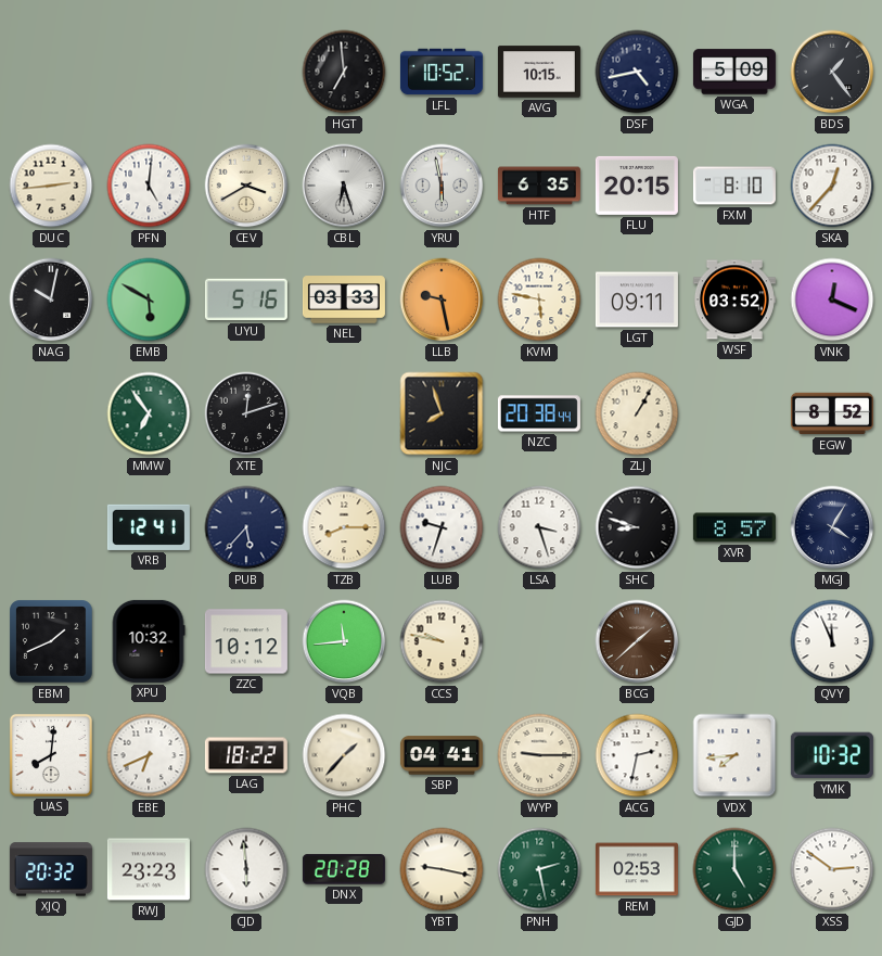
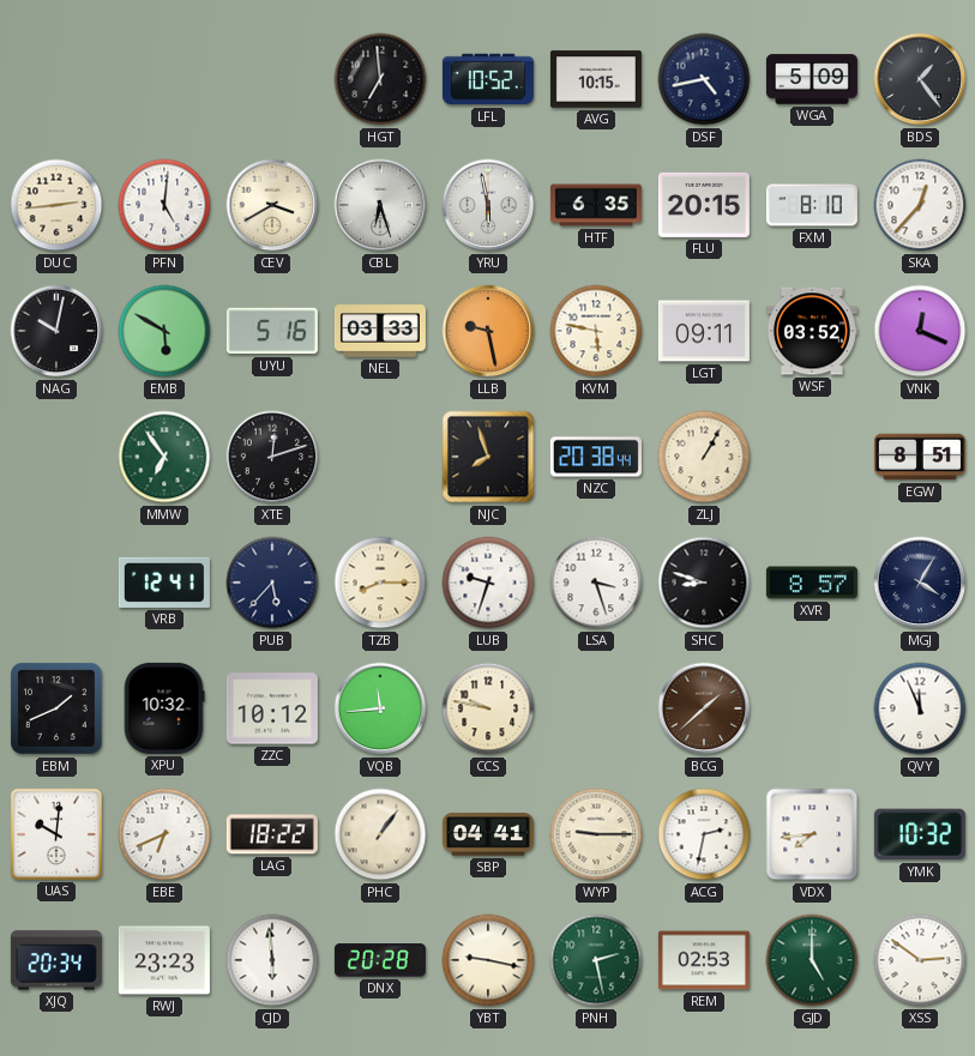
EGW: 8:52 -> 8:51 (920, 457)
UAS: 8:01 -> 10:01 (56, 834)
PHC: 1:37 -> 1:06 (380, 834)
XJQ: 20:32 -> 20:34 (56, 960)
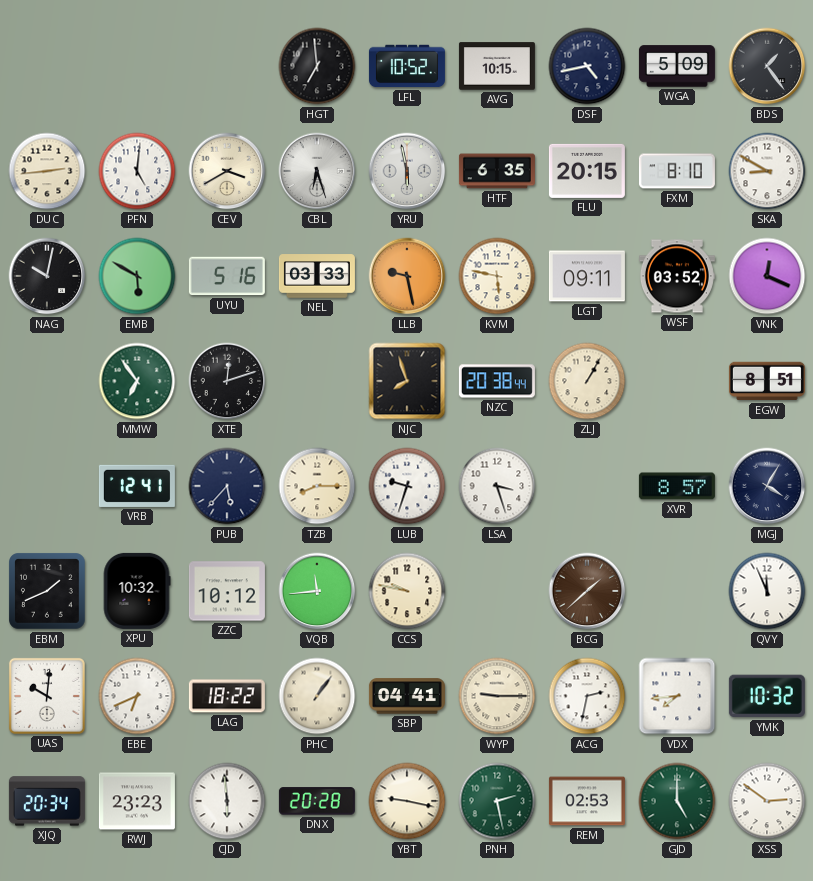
SKA: 12:37 -> 8:50 (767, 171)
SHC: 8:48 -> none (704, 583)
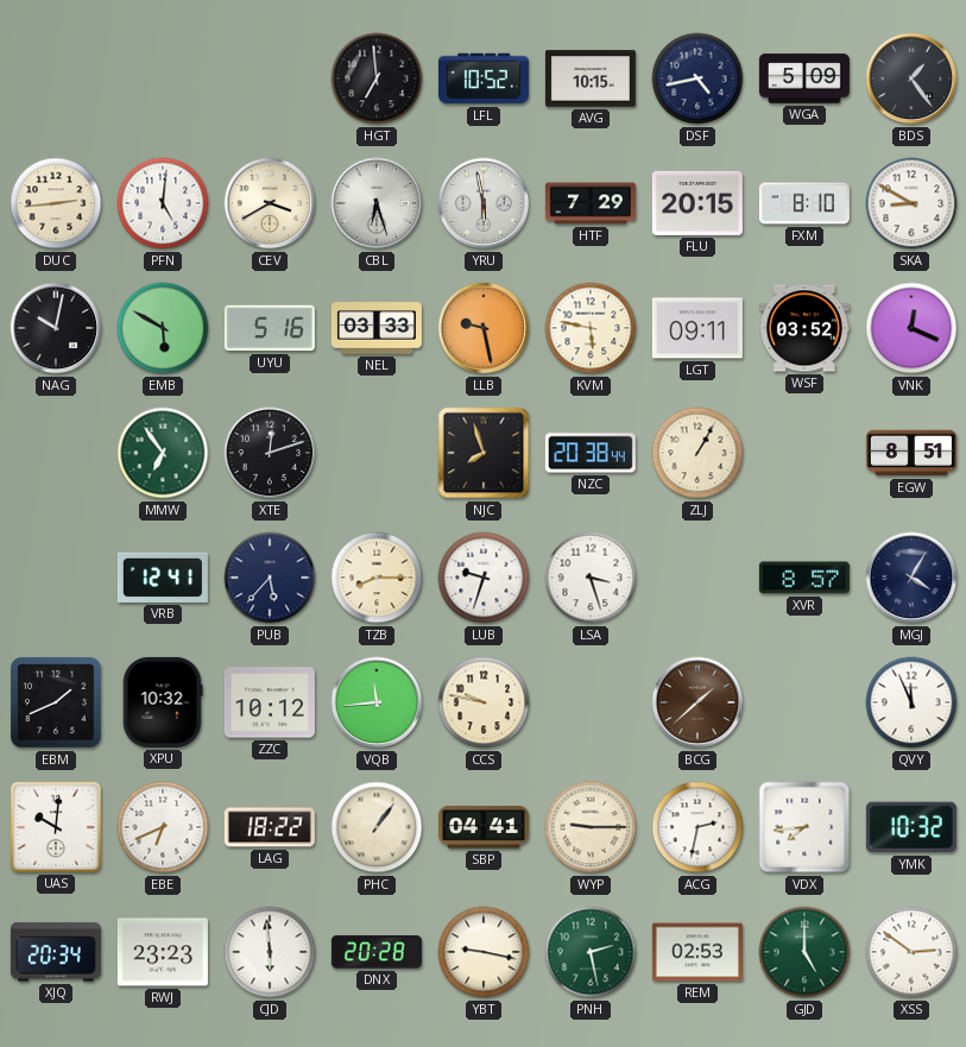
HTF: 6:35 -> 7:29 (591, 203)
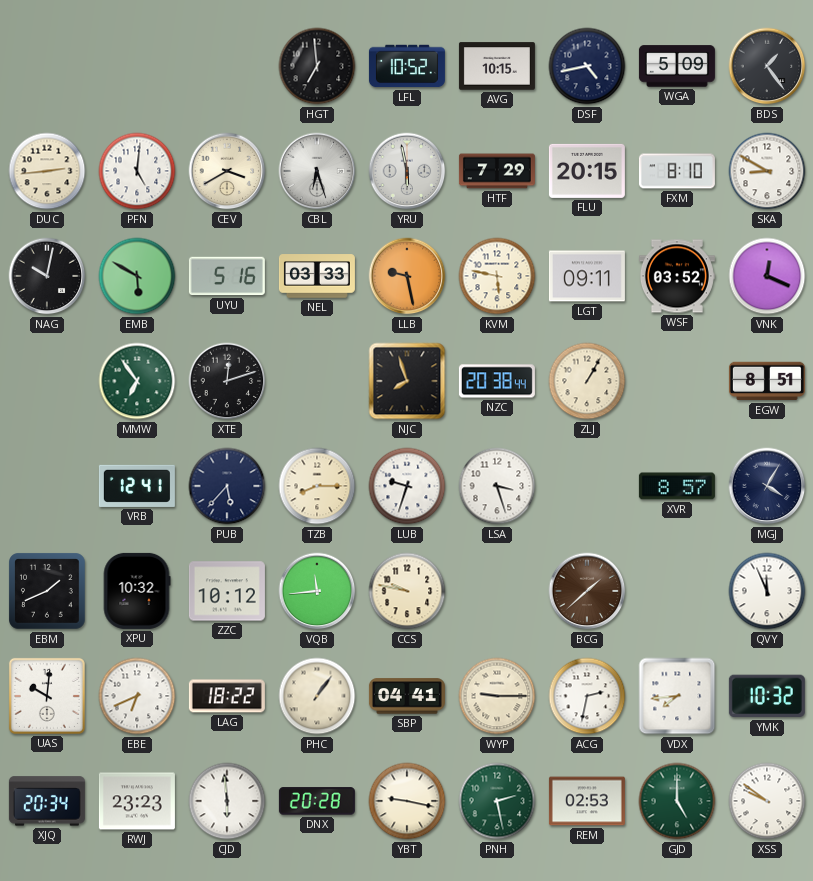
XSS: 2:51 -> 9:51 (767, 801)
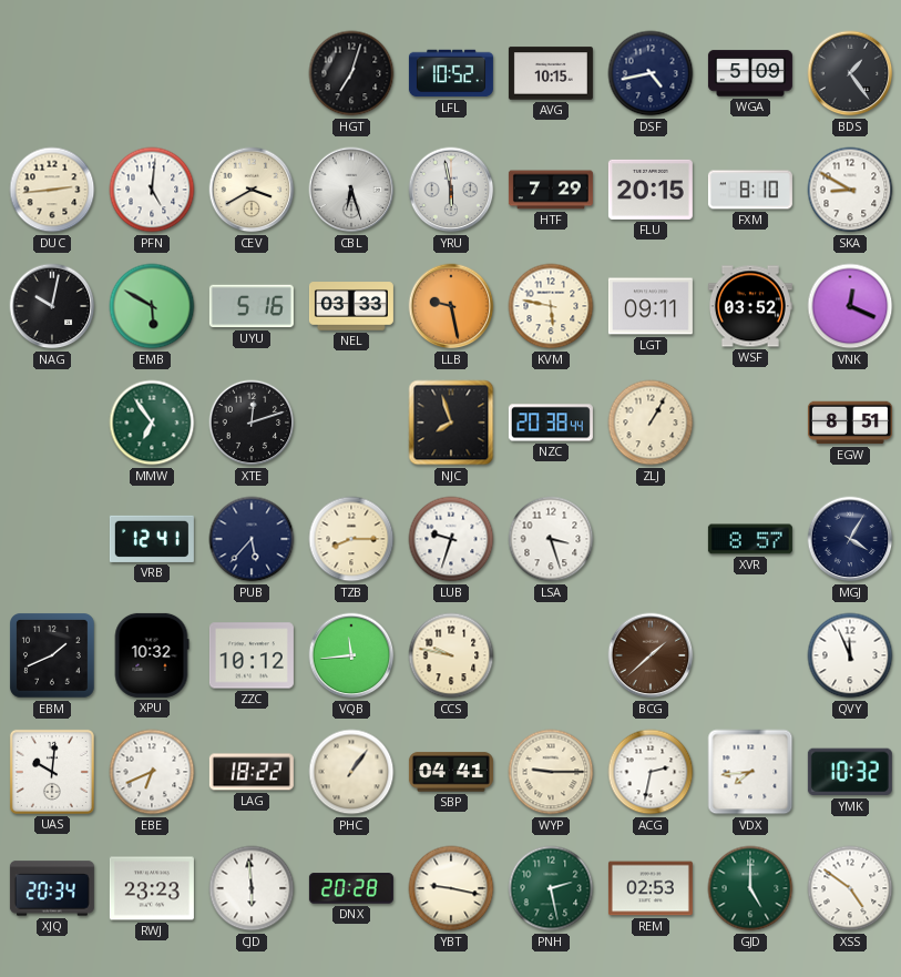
HGT: 6:59 -> 7:03 (351, 73)
XSS: 9:51 -> 4:51 (850, 888)
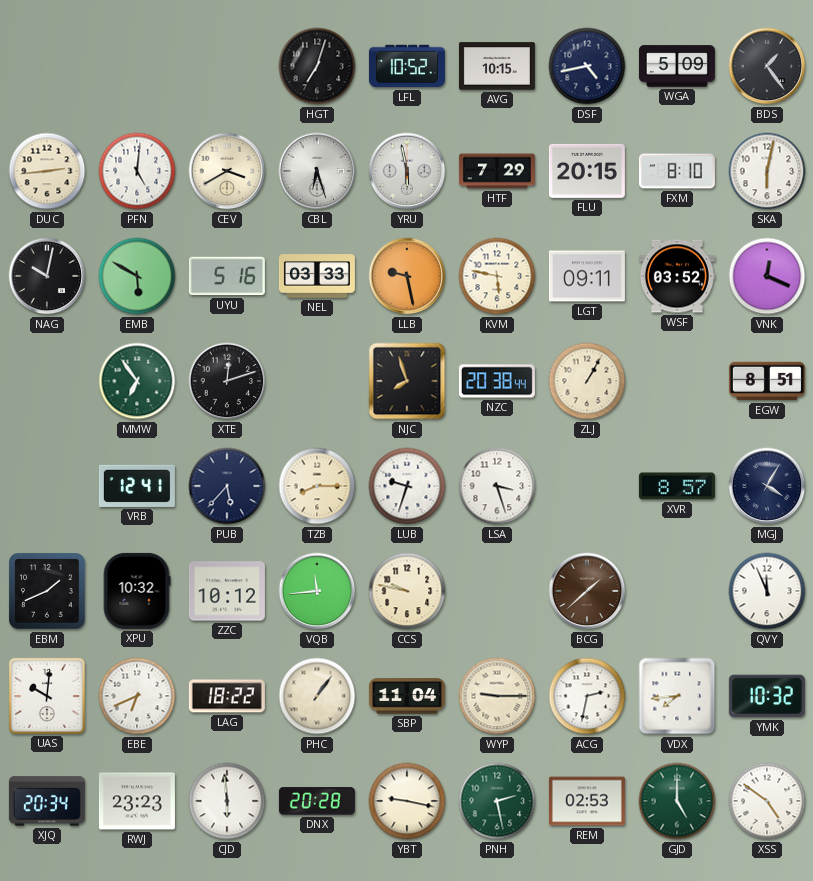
SKA: 8:50 -> 6:02 (767, 171)
SBP: 04:41 -> 11:04 (407, 696)
